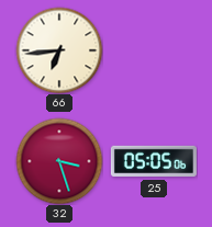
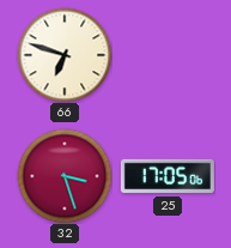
66: 6:44 -> 6:48 (65, 55)
25: 05:05 -> 17:05 (168, 176)
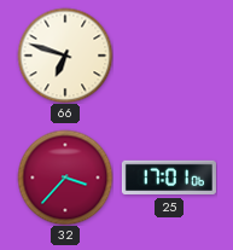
32: 3:27 -> 3:37 (65, 178)
25: 17:05 -> 17:01 (169, 178)
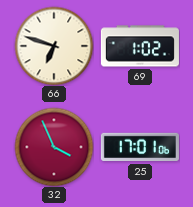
69: none -> 1:02 (140, 46)
32: 3:37 -> 3:56 (54, 147)
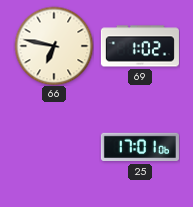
66: 6:48 -> 6:47 (54, 46)
32: 3:56 -> none (54, 147)
